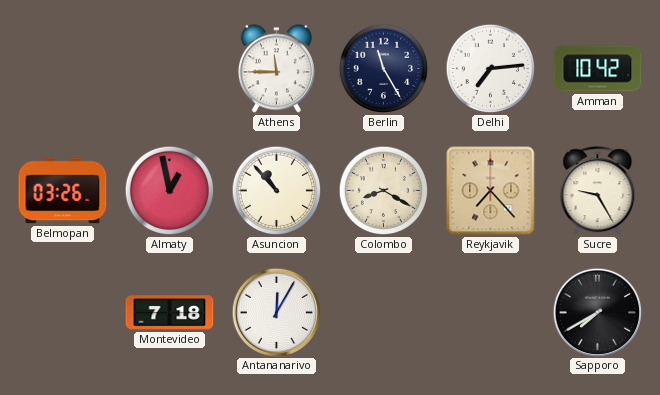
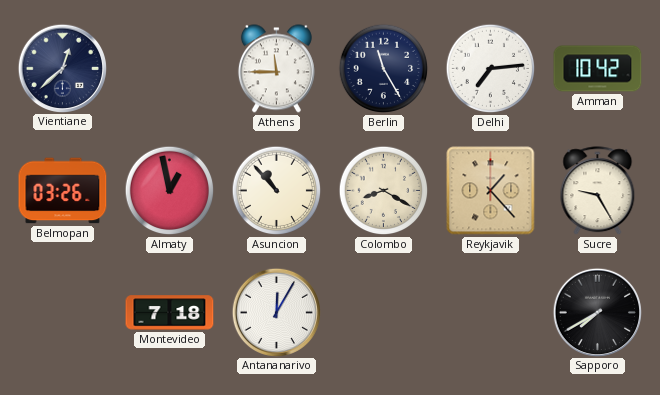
Vientiane: none -> 12:38 (62, 68)
Reykjavik: 7:23 -> 1:23 (491, 191)
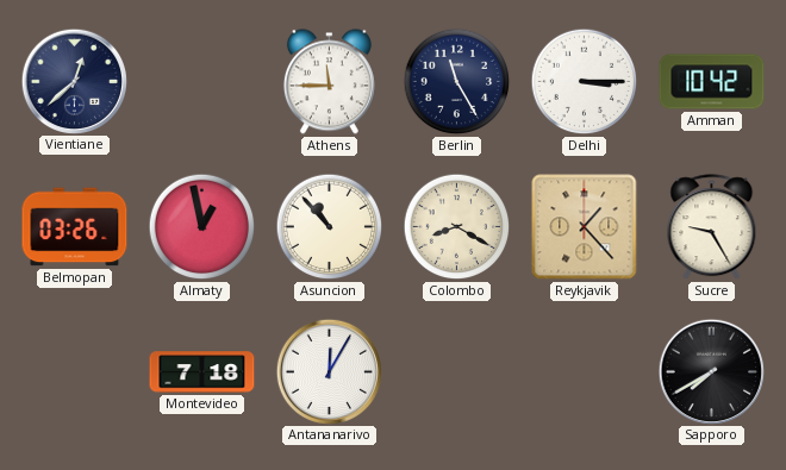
Delhi: 7:14 -> 3:15 (585, 82)
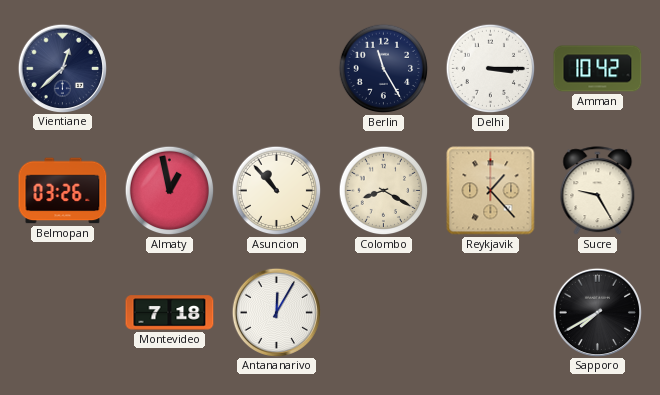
Athens: 11:45 -> none (329, 82)
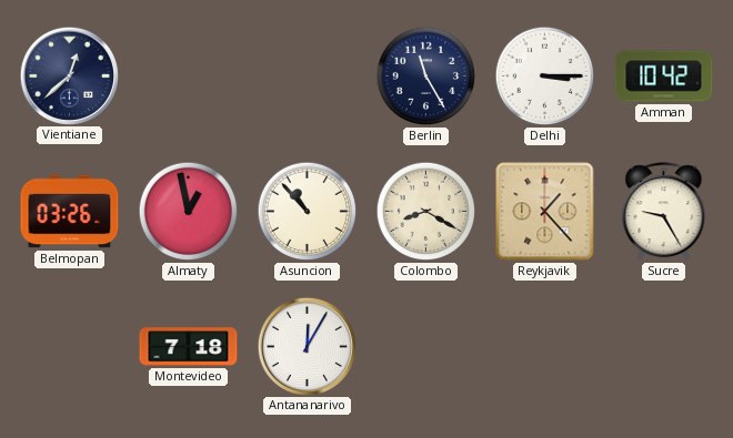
Sapporo: 7:40 -> none (597, 312)
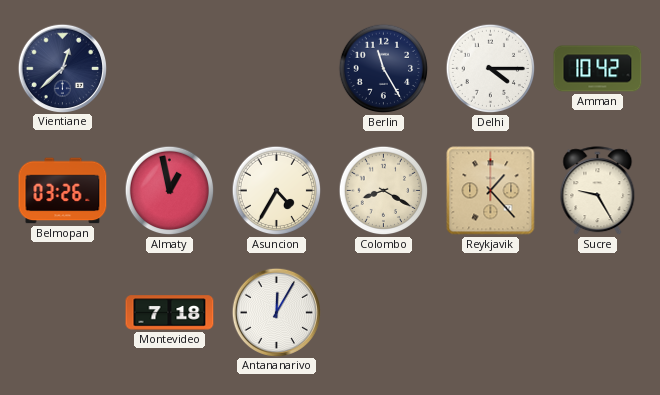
Delhi: 3:15 -> 4:15 (491, 69)
Asuncion: 10:53 -> 4:35 (277, 191)
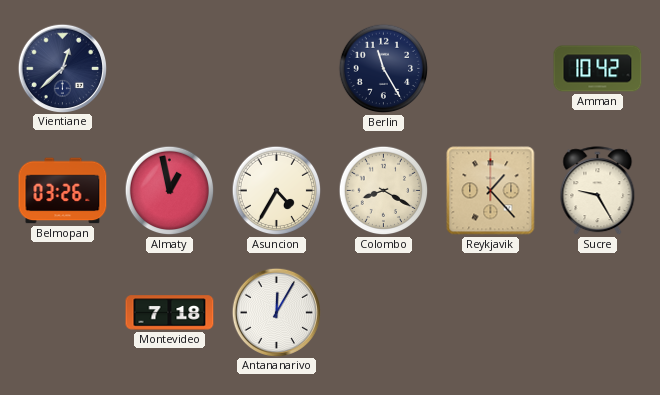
Delhi: 4:15 -> none (491, 69)
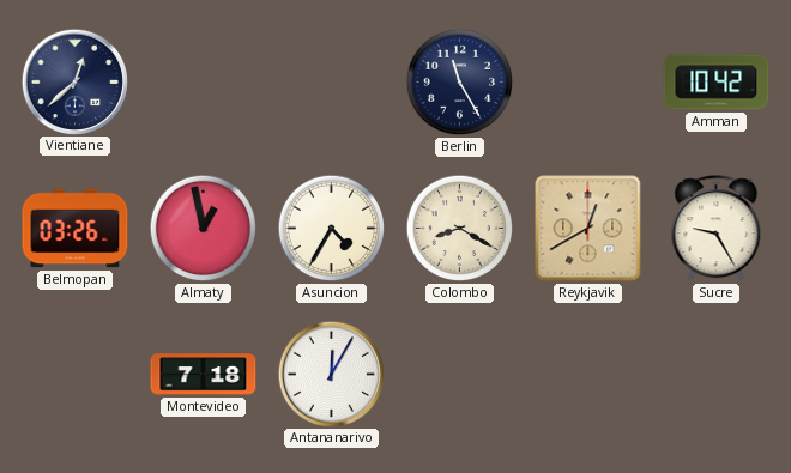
Reykjavik: 1:23 -> 12:40 (588, 229)
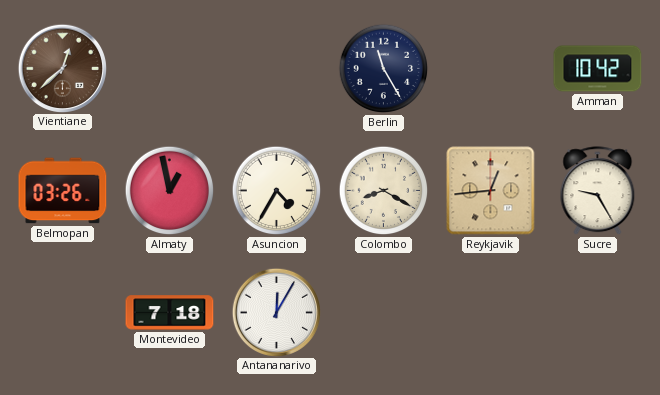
Vientiane dial: navy -> brown (62, 68)
Reykjavik: 12:40 -> 12:44 (491, 191)
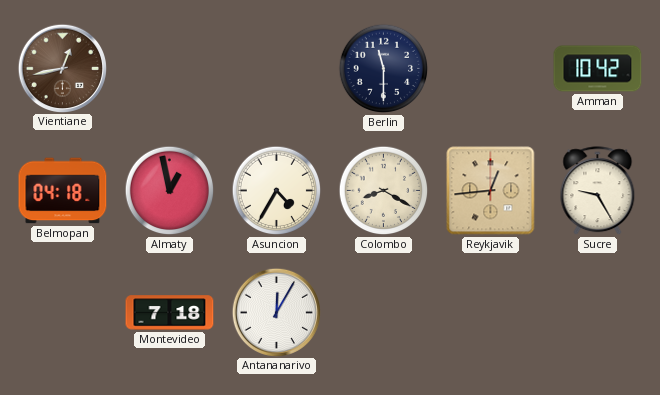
Vientiane: 12:38 -> 12:43 (62, 68)
Berlin: 11:25 -> 11:30 (384, 69)
Belmopan: 03:26 -> 04:18 (63, 191)
